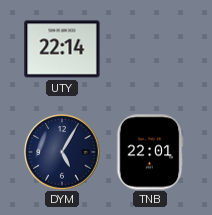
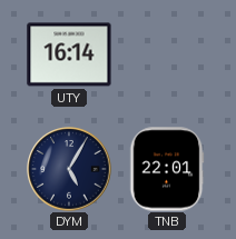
UTY: 22:14 -> 16:14 (69, 54)
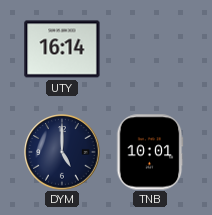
DYM: 5:05 -> 5:00 (62, 152)
TNB: 22:01 -> 10:01 (150, 152)
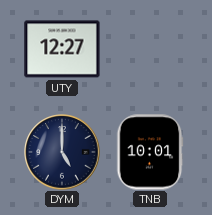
UTY: 16:14 -> 12:27 (62, 49)
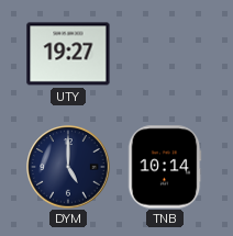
UTY: 12:27 -> 19:27 (68, 54)
TNB: 10:01 -> 10:14 (165, 167)
